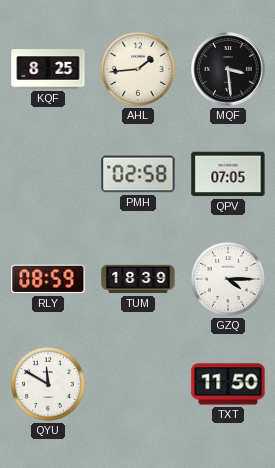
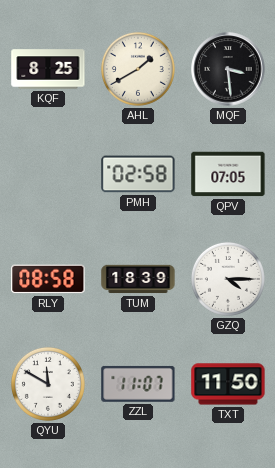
AHL: 1:44 -> 1:40 (138, 69)
RLY: 08:59 -> 08:58 (48, 279)
ZZL: none -> 11:07 (138, 384)
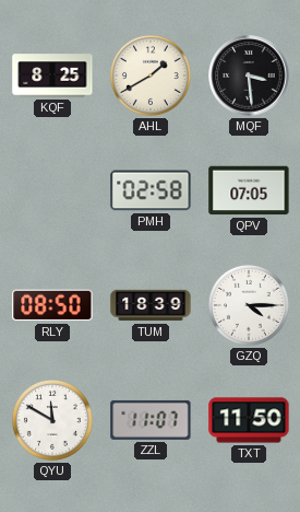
RLY: 08:58 -> 08:50 (52, 305)
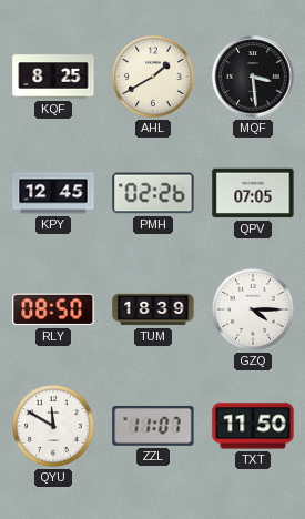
KPY: none -> 12:45 (53, 193)
PMH: 02:58 -> 02:26 (153, 193)
